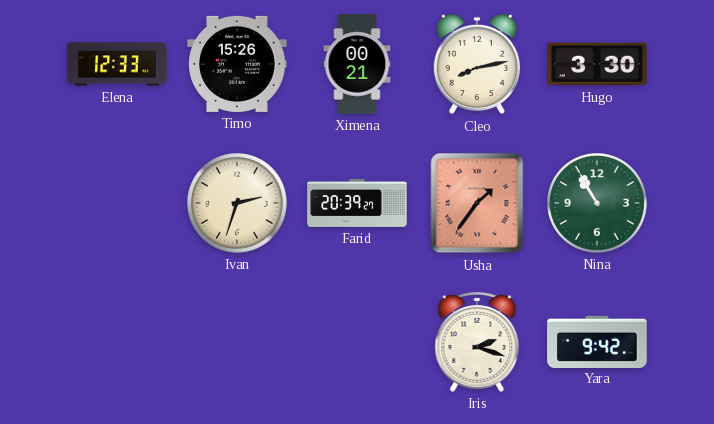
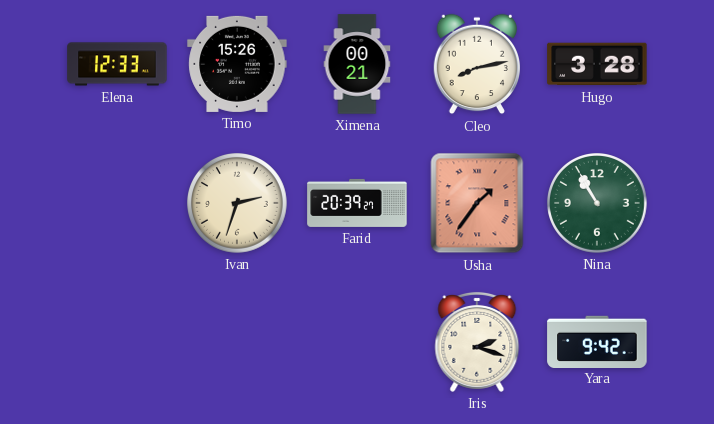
Hugo: 3:30 -> 3:28 (597, 64)
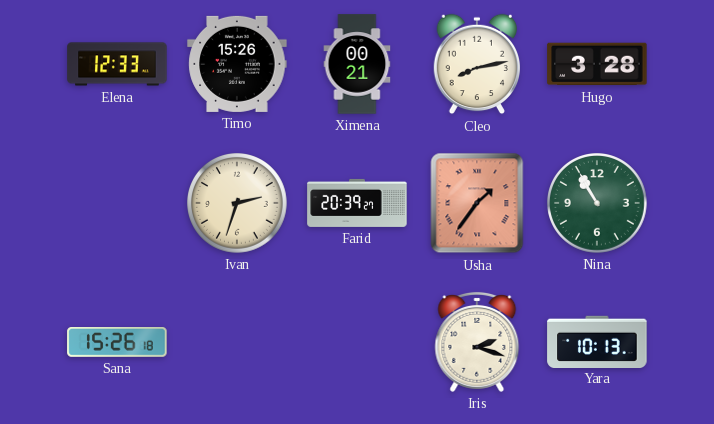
Sana: none -> 15:26 (117, 343)
Yara: 9:42 -> 10:13 (597, 341)
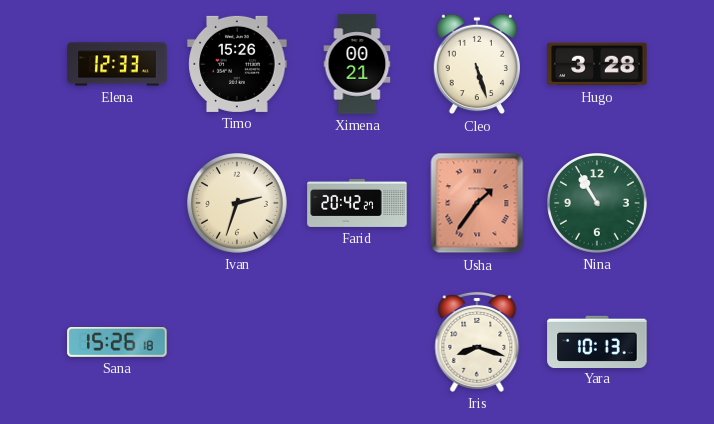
Cleo: 8:13 -> 5:27 (476, 64)
Farid: 20:39 -> 20:42 (357, 203)
Iris: 2:18 -> 8:18 (477, 342)
